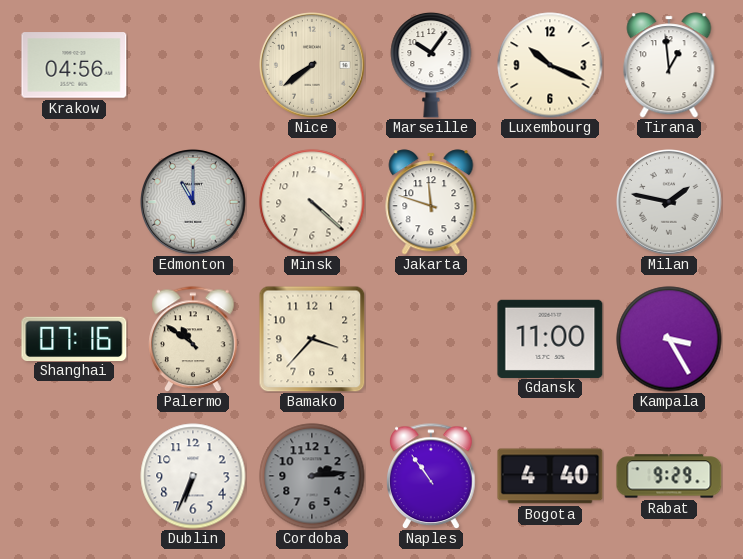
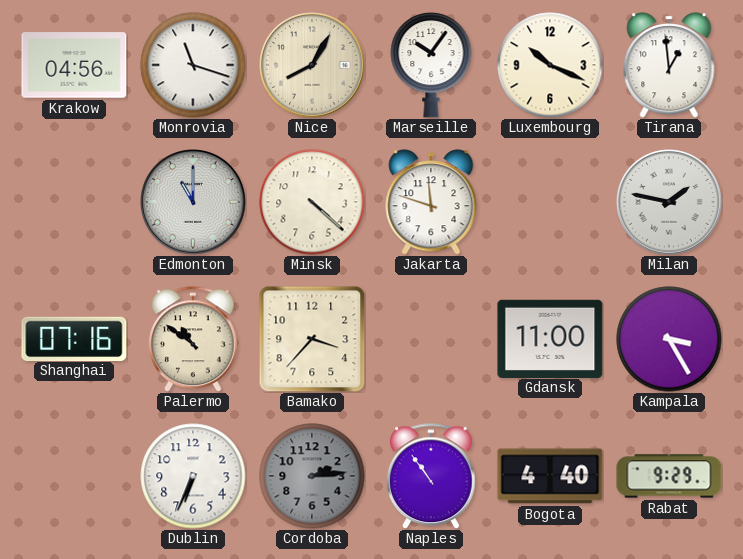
Monrovia: none -> 11:18 (193, 65)
Nice: 7:39 -> 8:05 (313, 66)
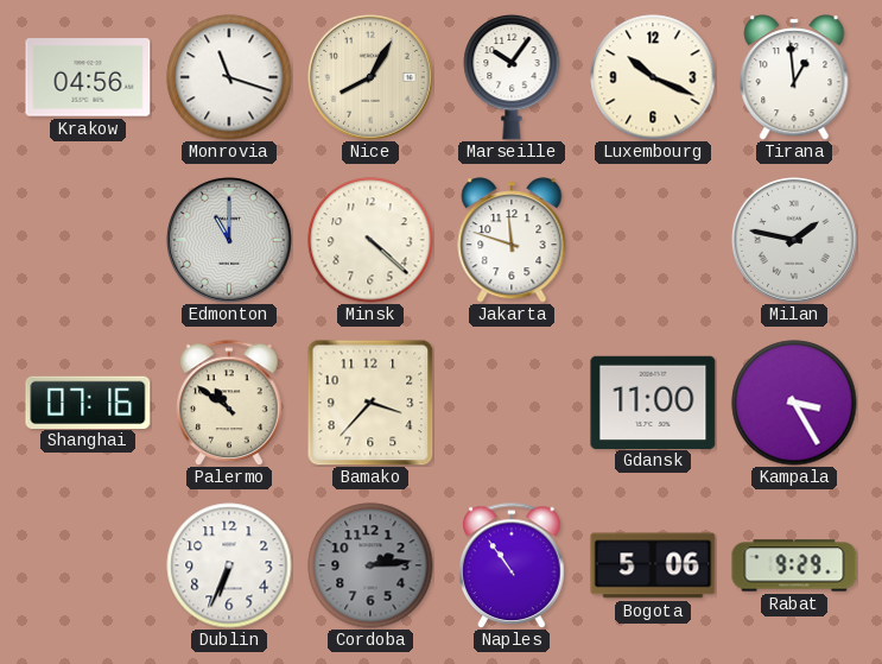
Bogota: 4:40 -> 5:06 (653, 565)
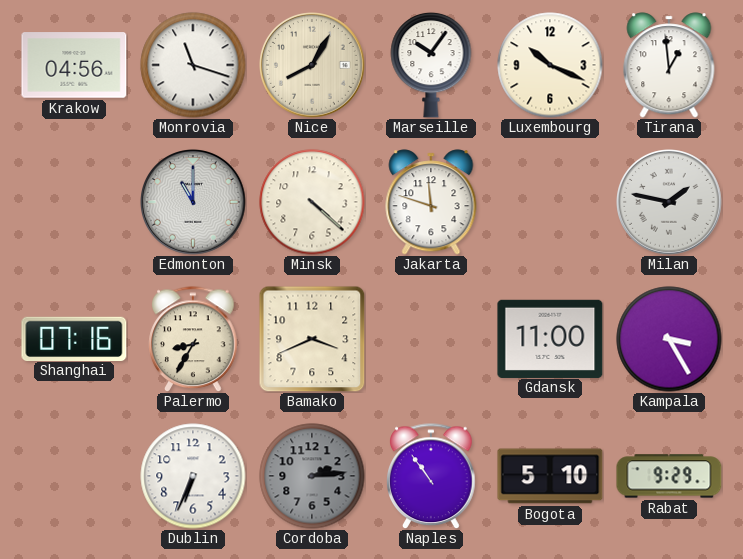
Palermo: 10:51 -> 8:35 (193, 339)
Bamako: 3:37 -> 3:41 (312, 339)
Bogota: 5:06 -> 5:10 (550, 476)
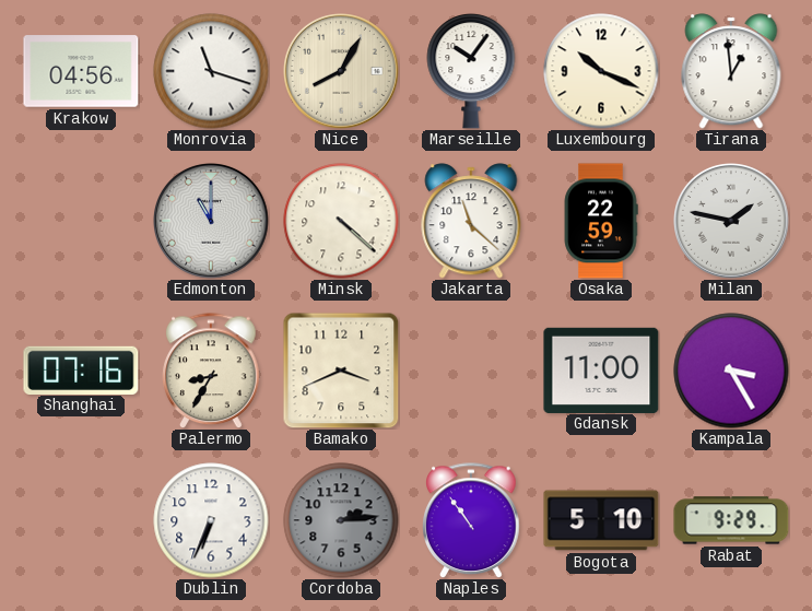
Jakarta: 11:48 -> 11:22 (471, 221)
Osaka: none -> 22:59 (601, 221)
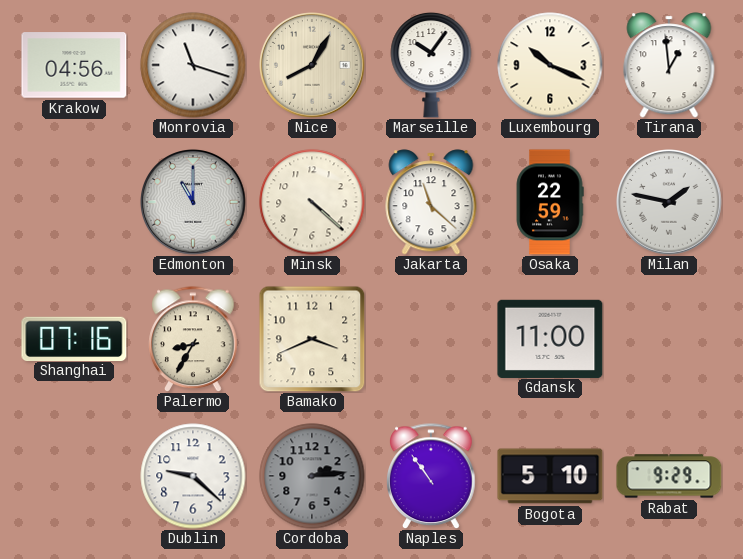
Kampala: 3:25 -> none (731, 371)
Dublin: 6:34 -> 9:22 (193, 476)
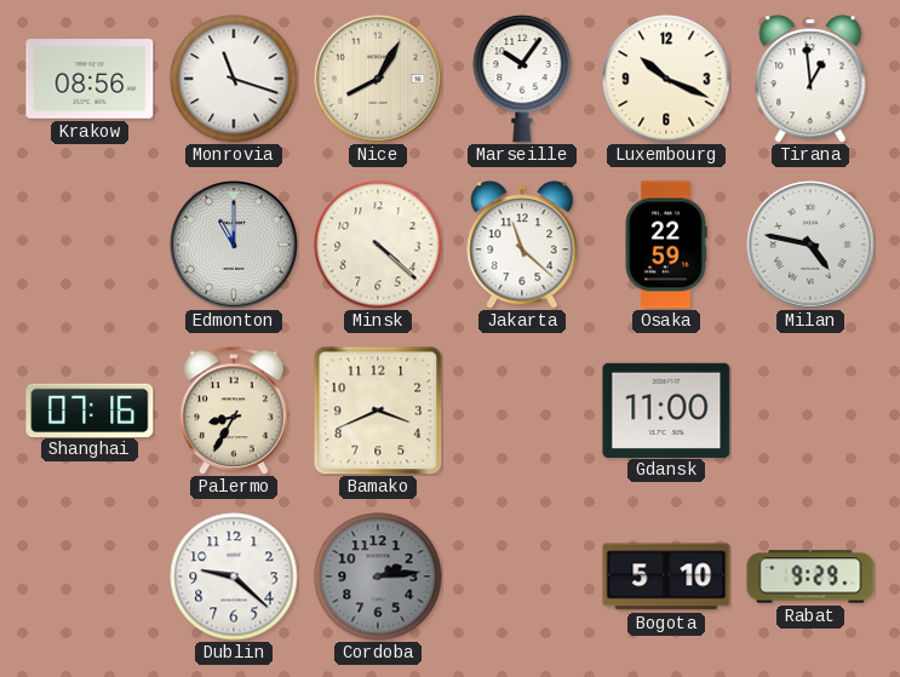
Krakow: 04:56 -> 08:56 (90, 79)
Milan: 1:47 -> 4:47 (812, 246)
Naples: 10:54 -> none (431, 476)
